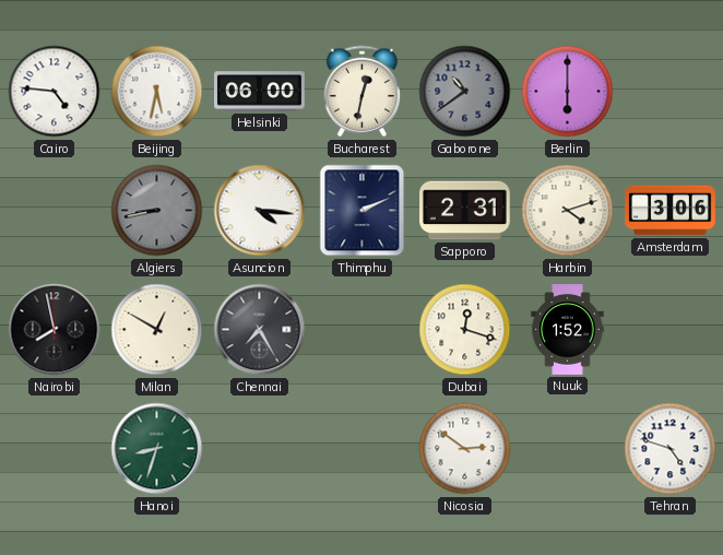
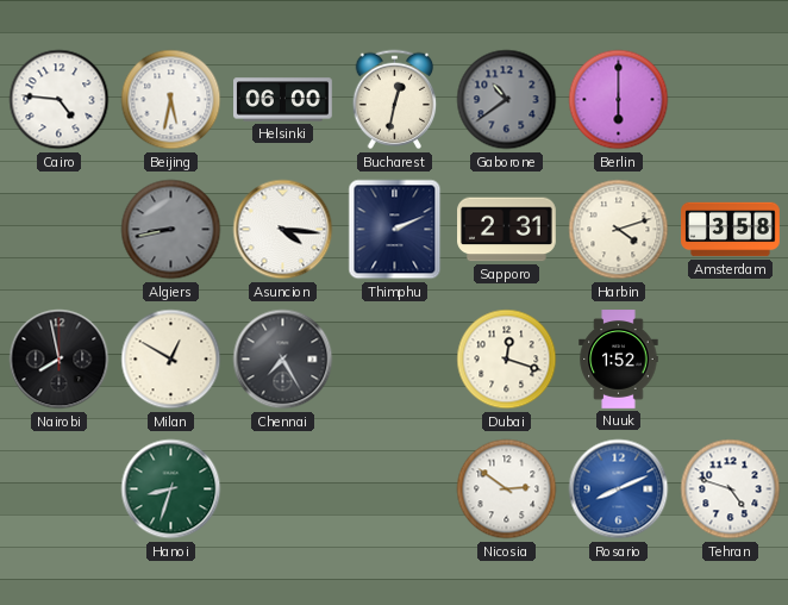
Amsterdam: 3:06 -> 3:58 (731, 230)
Rosario: none -> 8:11 (619, 489)
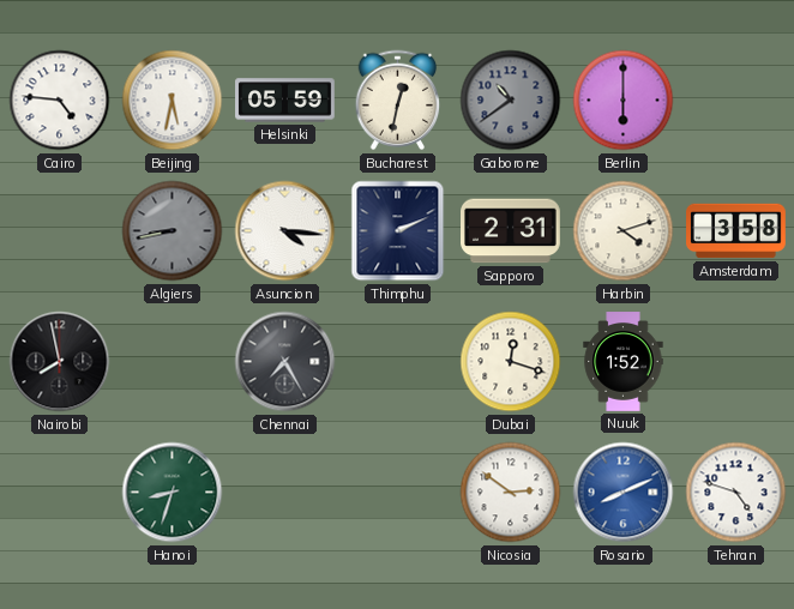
Helsinki: 06:00 -> 05:59 (285, 101)
Milan: 12:50 -> none (171, 360)
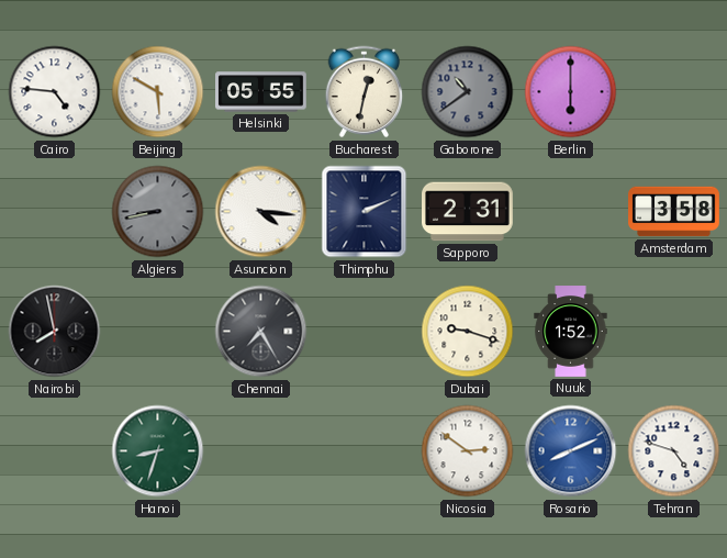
Beijing: 5:32 -> 5:50 (158, 92)
Helsinki: 05:59 -> 05:55 (261, 92)
Harbin: 4:12 -> none (624, 231)
Dubai: 12:18 -> 9:18 (468, 332)
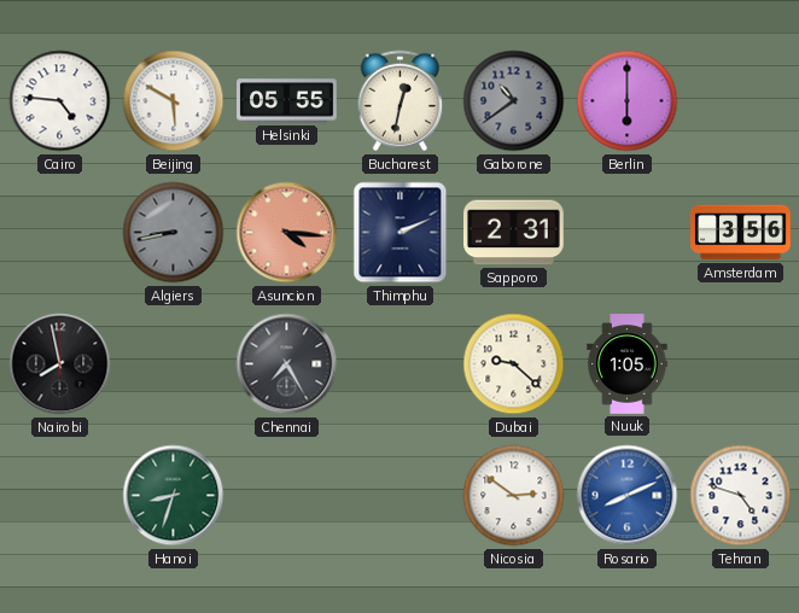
Asuncion dial: white -> salmon (287, 233)
Amsterdam: 3:58 -> 3:56 (741, 233)
Dubai: 9:18 -> 9:22 (514, 364)
Nuuk: 1:52 -> 1:05 (628, 364)
